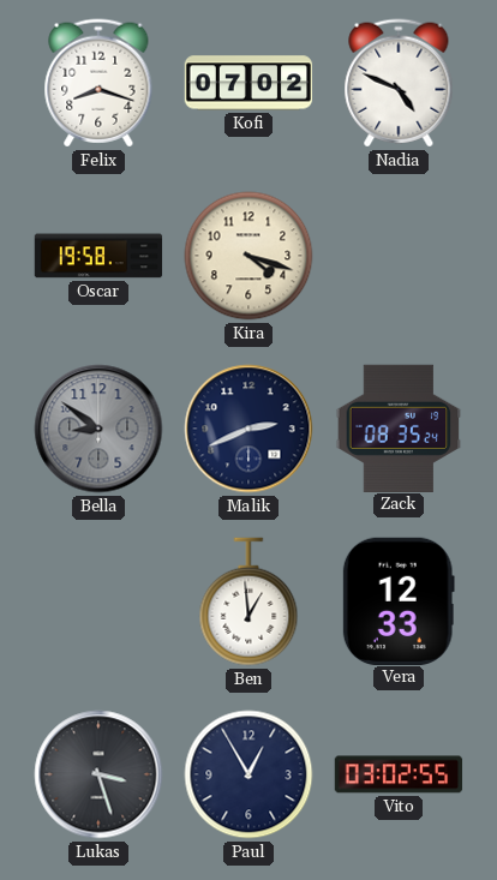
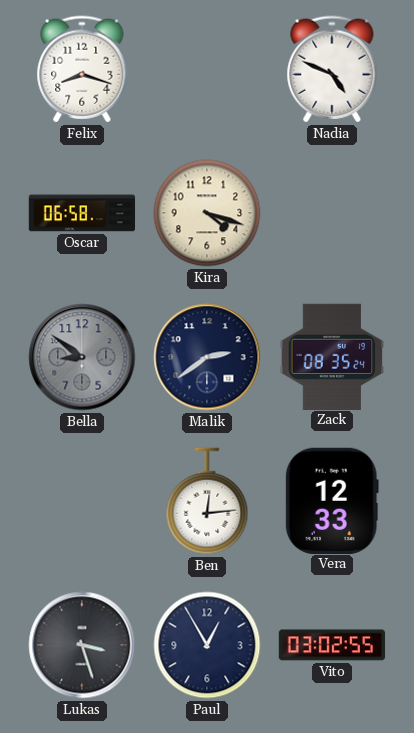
Kofi: 07:02 -> none (248, 83)
Oscar: 19:58 -> 06:58 (82, 213)
Malik: 2:41 -> 2:39 (207, 357)
Ben: 12:59 -> 12:14 (207, 501)
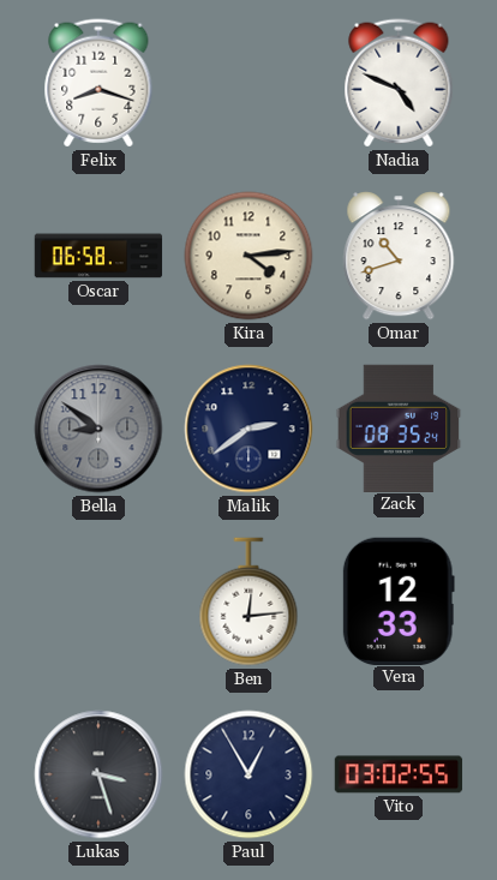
Kira: 4:18 -> 4:14 (248, 256)
Omar: none -> 10:42 (399, 256)
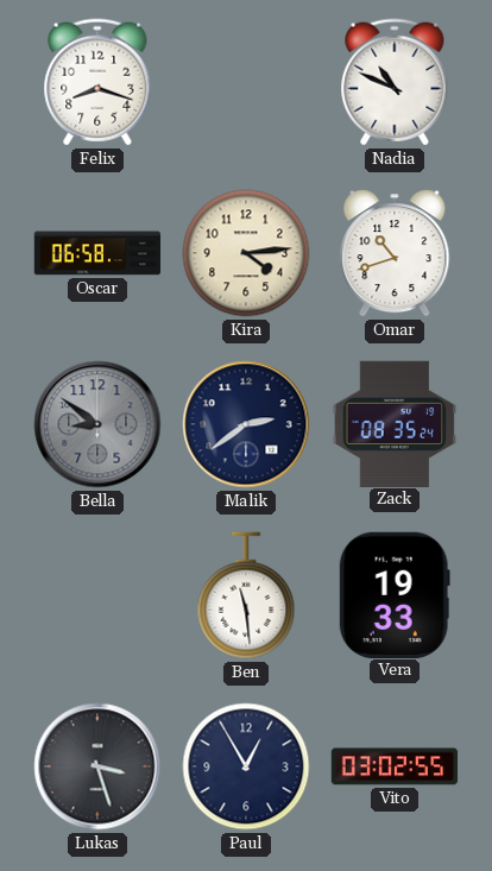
Nadia: 4:49 -> 10:49 (395, 82)
Ben: 12:14 -> 11:29 (246, 595)
Vera: 12:33 -> 19:33 (395, 594)
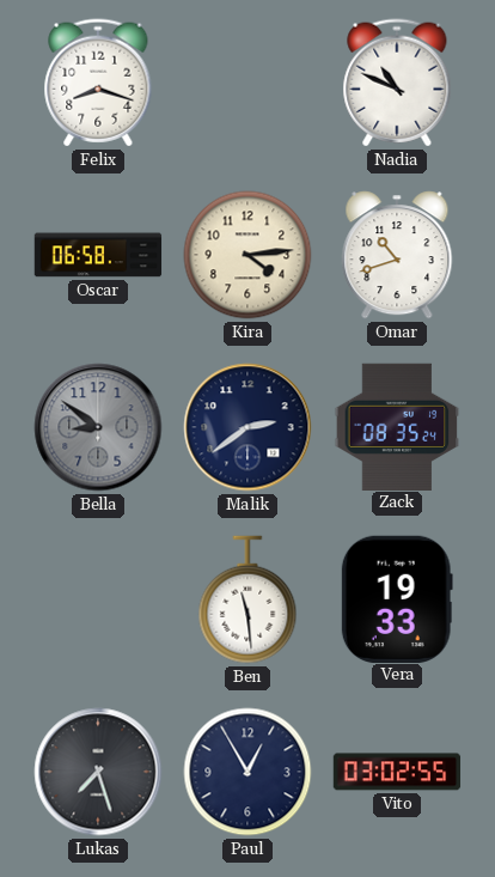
Lukas: 3:27 -> 7:27 (98, 772)
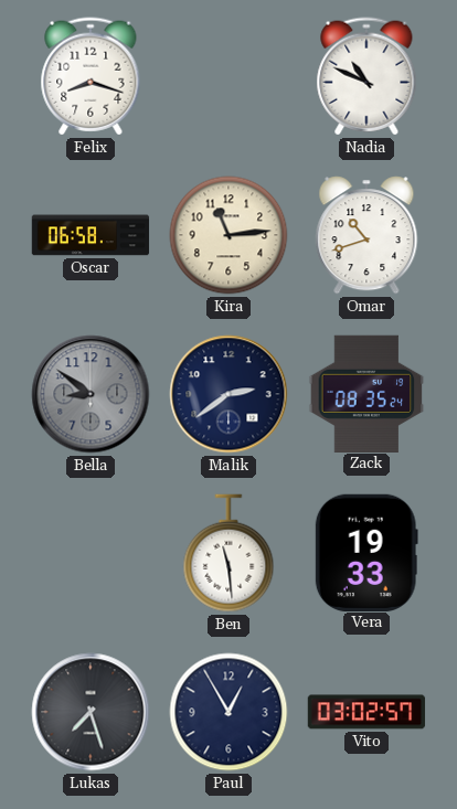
Kira: 4:14 -> 11:14 (228, 235)
Vito: 03:02:55 -> 03:02:57 (366, 712)
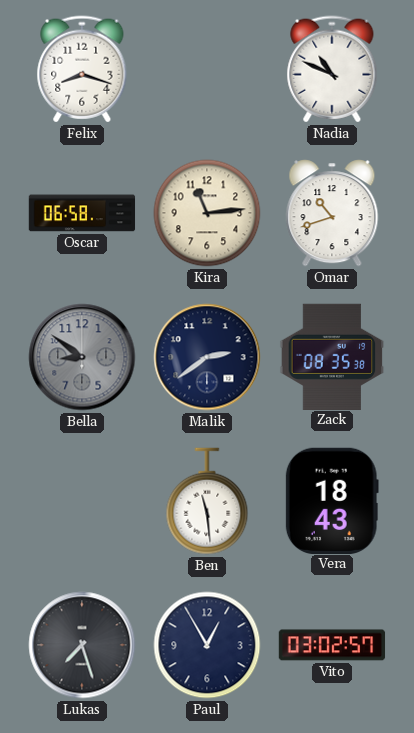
Zack: 08:35:24 -> 08:35:38 (332, 356)
Vera: 19:33 -> 18:43 (332, 500)
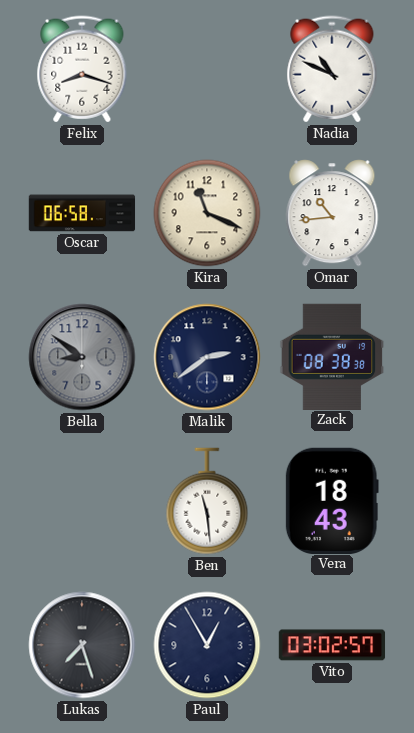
Kira: 11:14 -> 11:19 (207, 213)
Omar: 10:42 -> 10:44 (332, 213)
Zack: 08:35 -> 08:38 (332, 356)
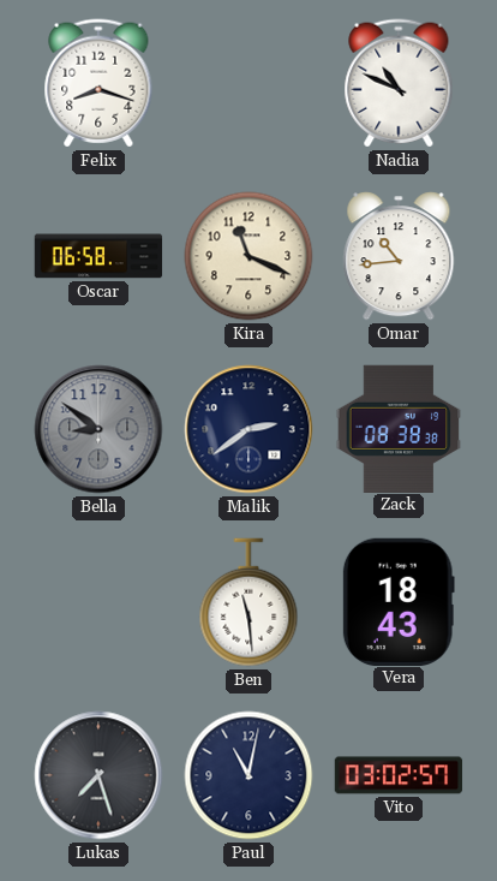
Paul: 12:55 -> 11:02 (248, 775)
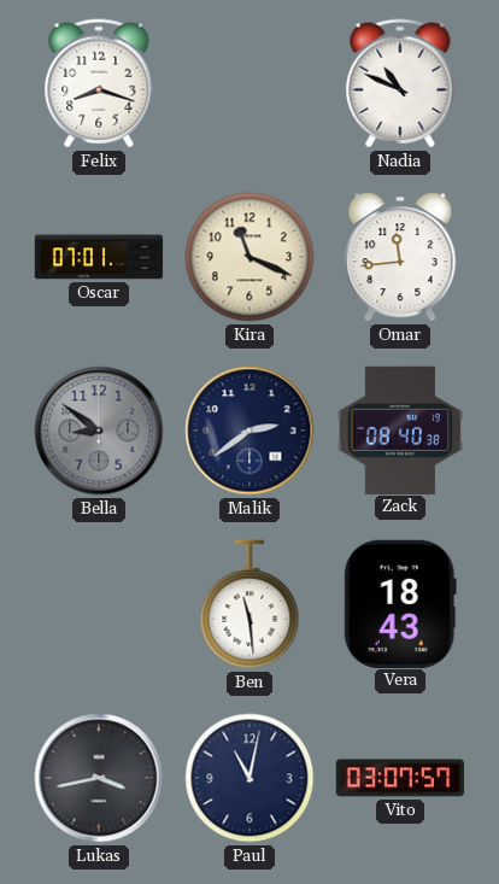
Oscar: 06:58 -> 07:01 (99, 257)
Omar: 10:44 -> 11:44 (400, 257)
Zack: 08:38 -> 08:40 (400, 429)
Lukas: 7:27 -> 3:43 (99, 778)
Vito: 03:02 -> 03:07 (400, 778)
